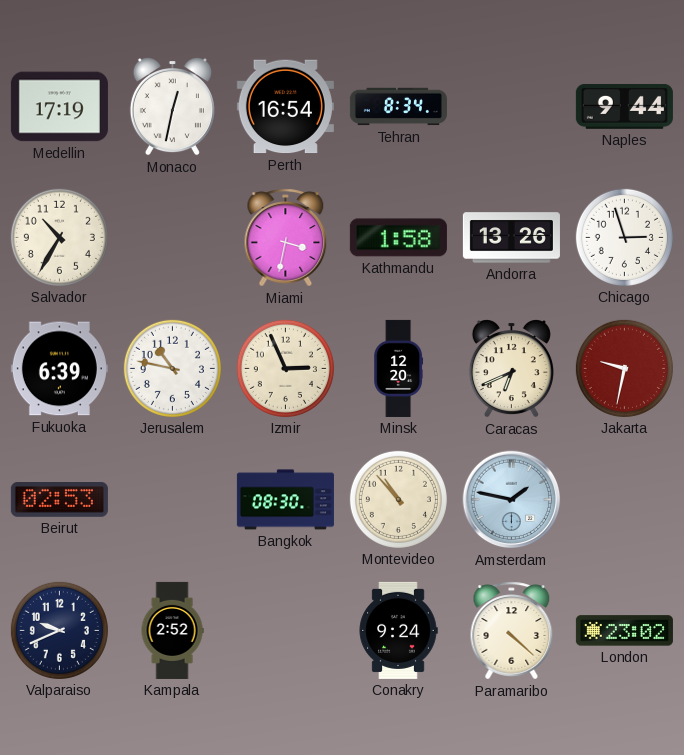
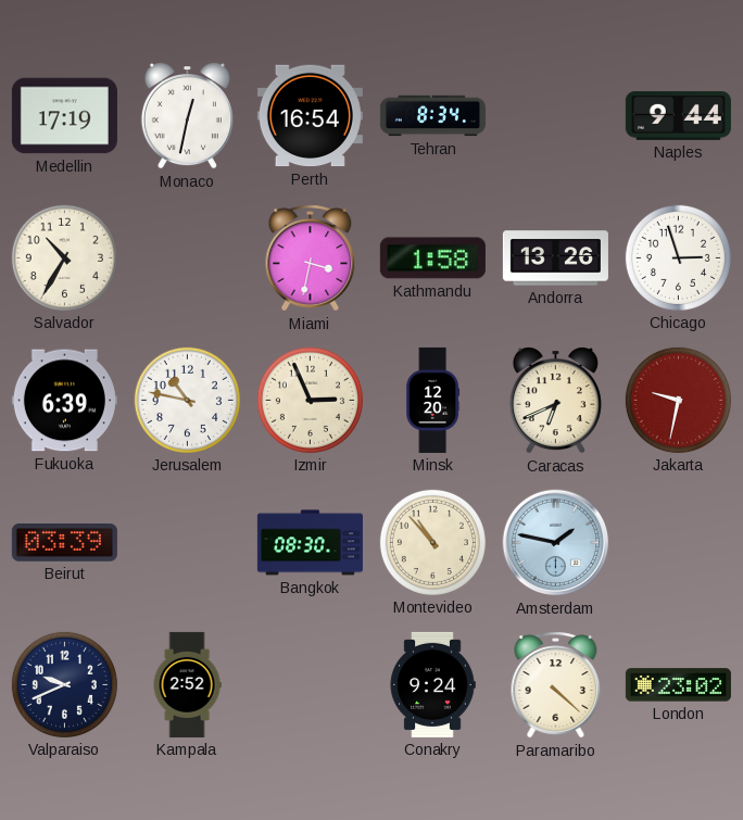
Beirut: 02:53 -> 03:39 (64, 543)
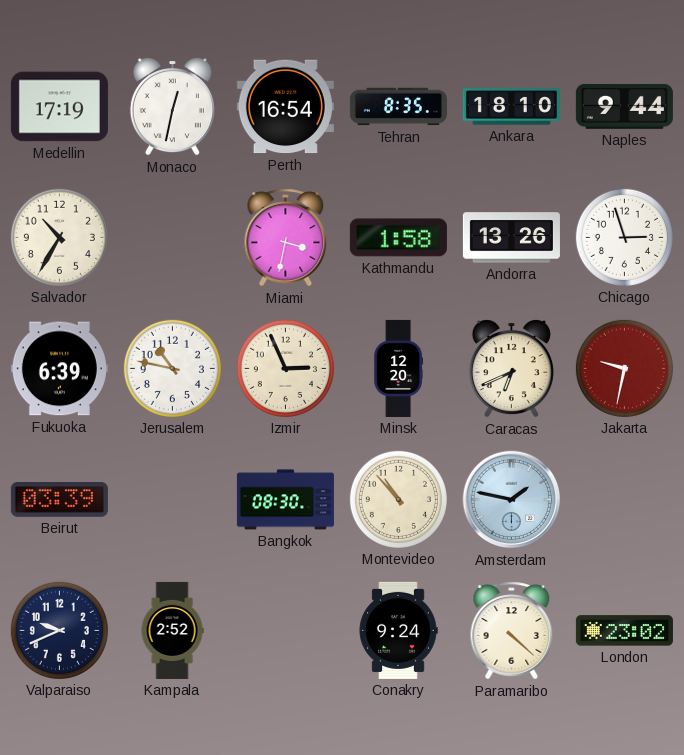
Tehran: 8:34 -> 8:35 (398, 107)
Ankara: none -> 18:10 (511, 107)
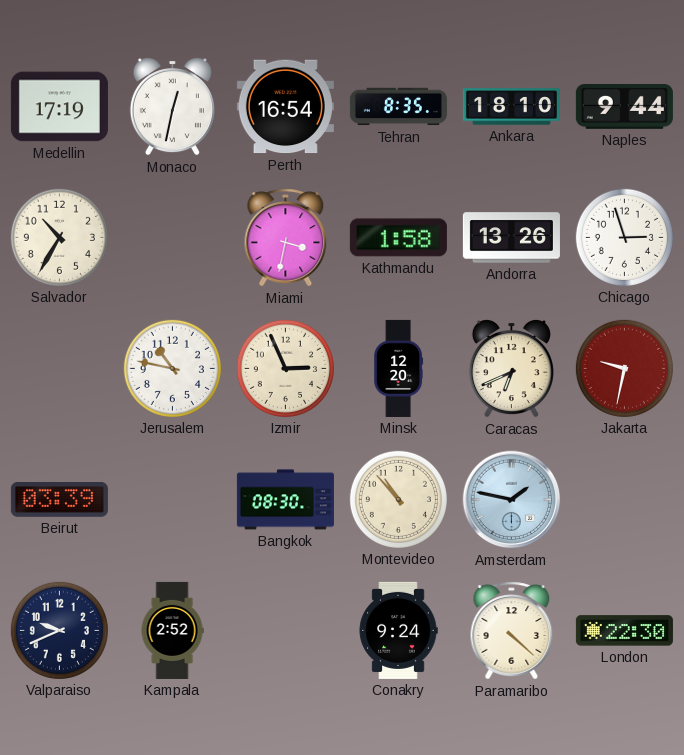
Fukuoka: 6:39 -> none (59, 369)
London: 23:02 -> 22:30 (624, 631)
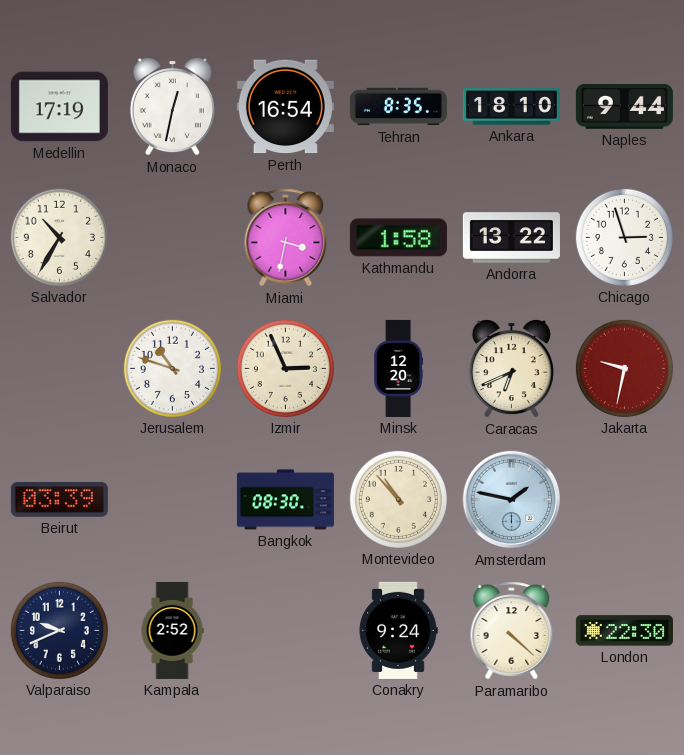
Andorra: 13:26 -> 13:22 (511, 238)
Jerusalem: 10:47 -> 10:48 (172, 368)
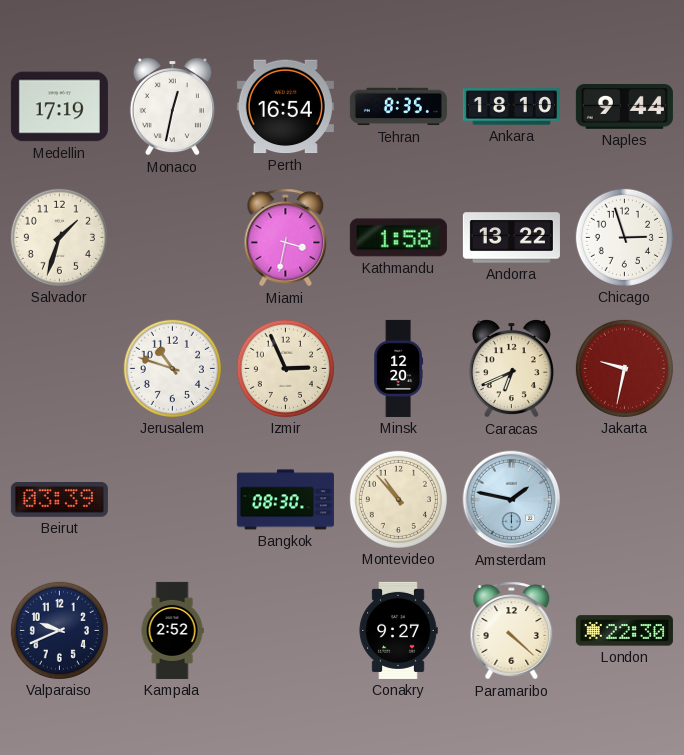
Salvador: 10:35 -> 1:33 (59, 237)
Conakry: 9:24 -> 9:27 (398, 630)
